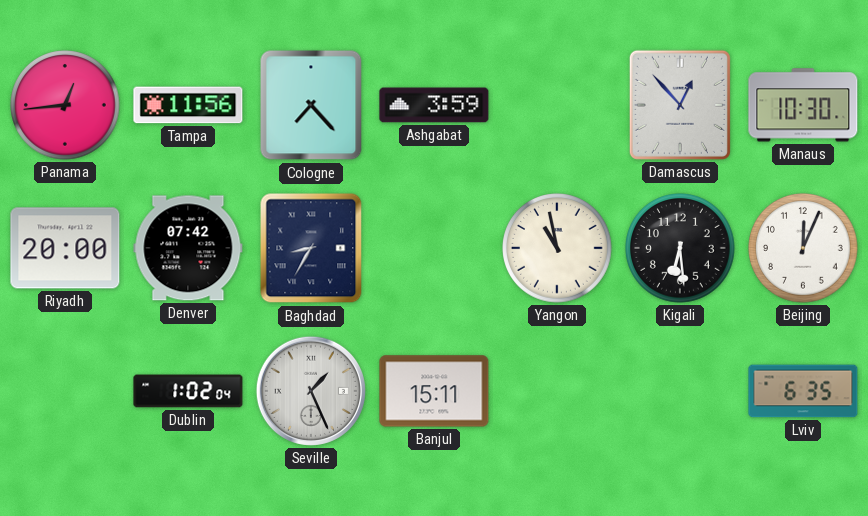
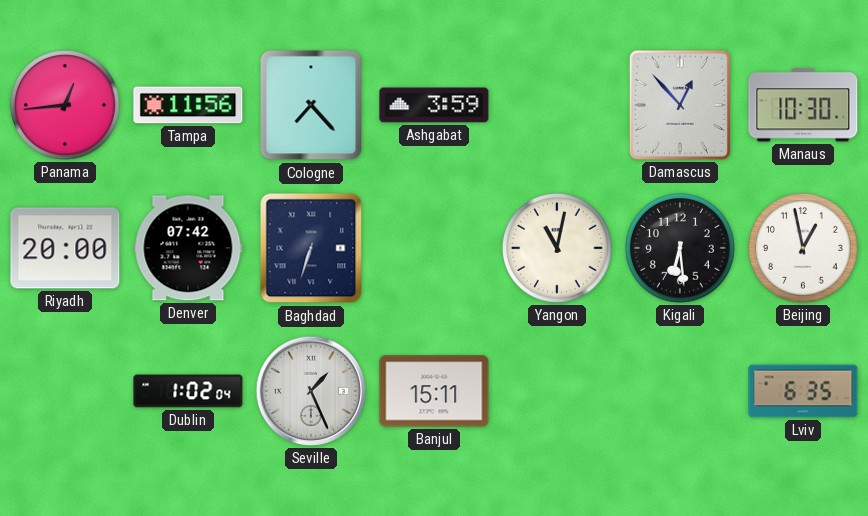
Baghdad: 8:35 -> 6:33 (311, 248)
Yangon: 10:58 -> 11:02 (558, 249)
Beijing: 12:04 -> 12:58 (804, 249)
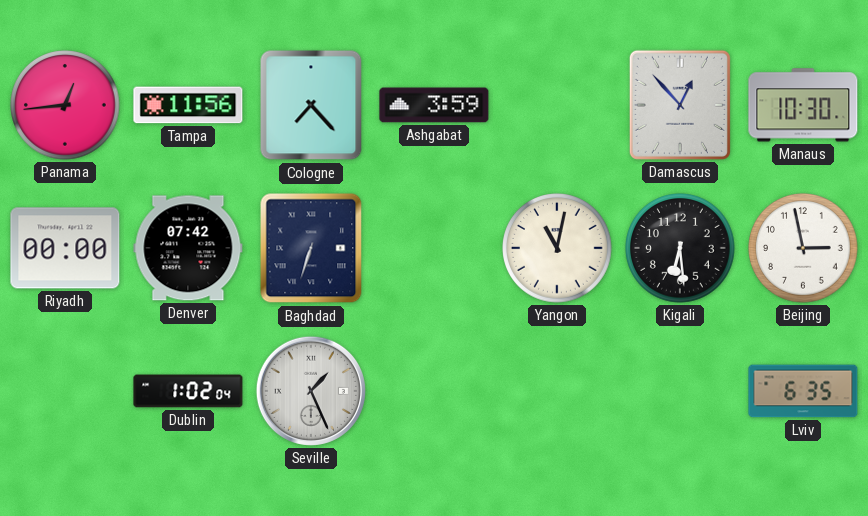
Riyadh: 20:00 -> 00:00 (65, 248)
Beijing: 12:58 -> 2:58 (804, 249)
Banjul: 15:11 -> none (434, 391)
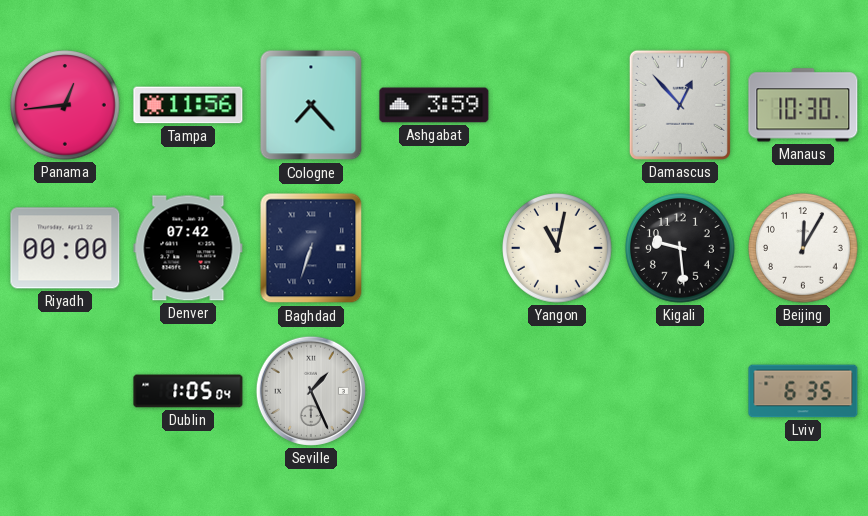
Kigali: 6:29 -> 9:29 (681, 249)
Beijing: 2:58 -> 12:05 (804, 249)
Dublin: 1:02 -> 1:05 (188, 391)
